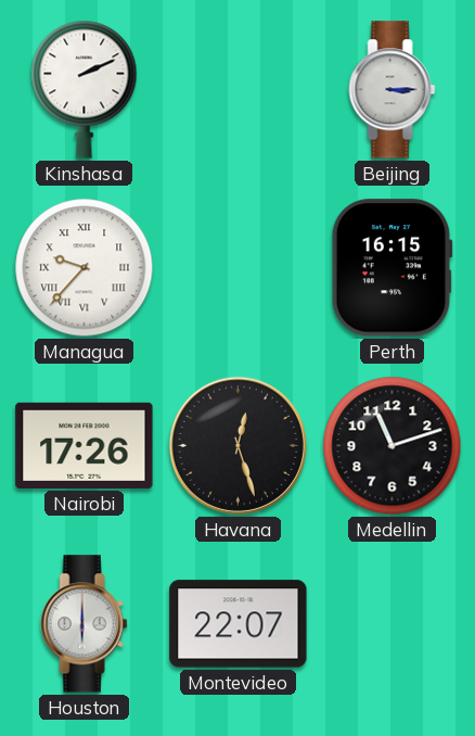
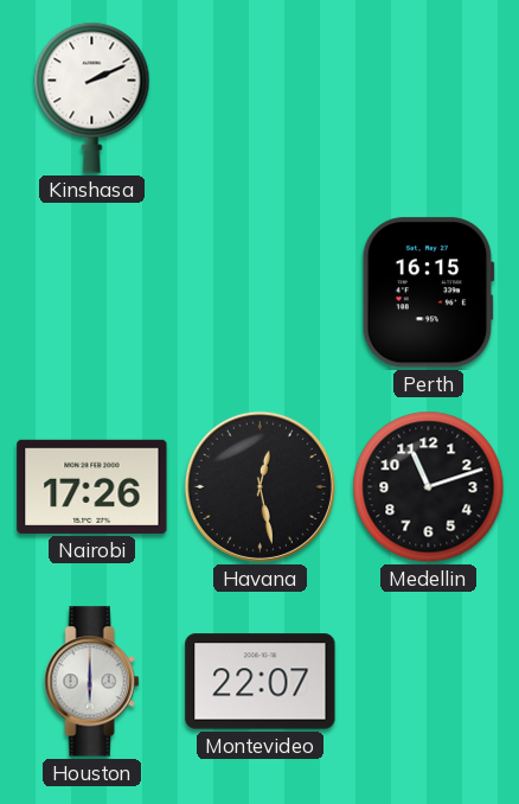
Beijing: 3:15 -> none (393, 90)
Managua: 9:37 -> none (85, 268)
Havana: 12:27 -> 12:28 (259, 486)
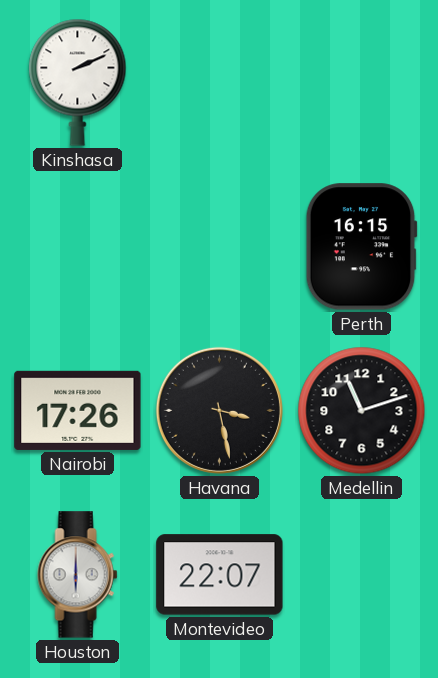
Havana: 12:28 -> 3:28 (219, 410)
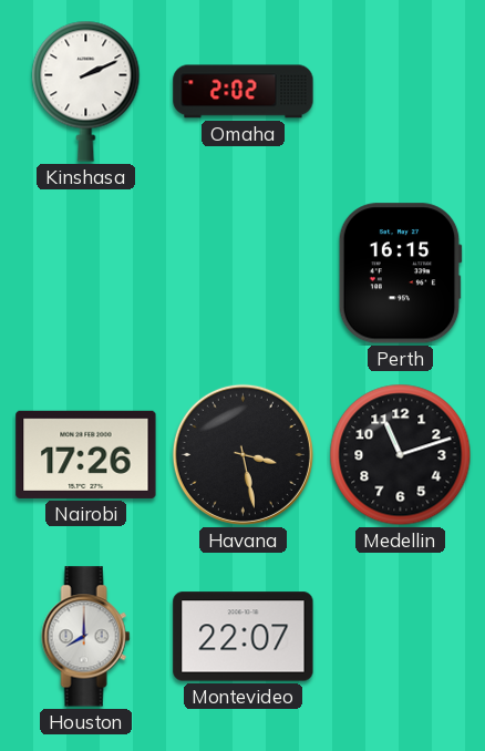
Omaha: none -> 2:02 (244, 92)
Houston: 6:00 -> 8:00 (86, 637)
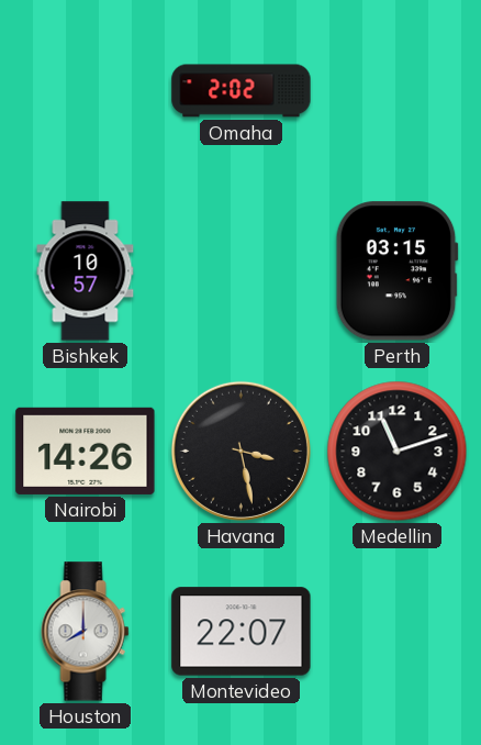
Kinshasa: 2:11 -> none (86, 91)
Bishkek: none -> 10:57 (86, 271)
Perth: 16:15 -> 03:15 (396, 271)
Nairobi: 17:26 -> 14:26 (86, 451)
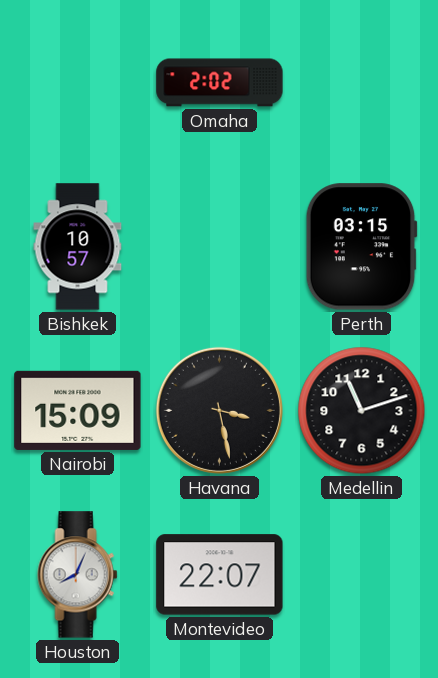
Nairobi: 14:26 -> 15:09 (78, 410)
Houston: 8:00 -> 8:04 (78, 575)
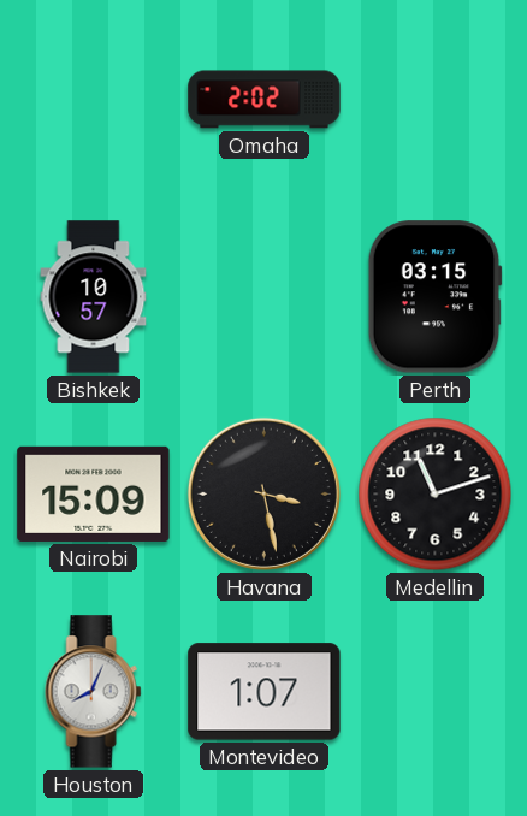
Montevideo: 22:07 -> 1:07 (265, 692)
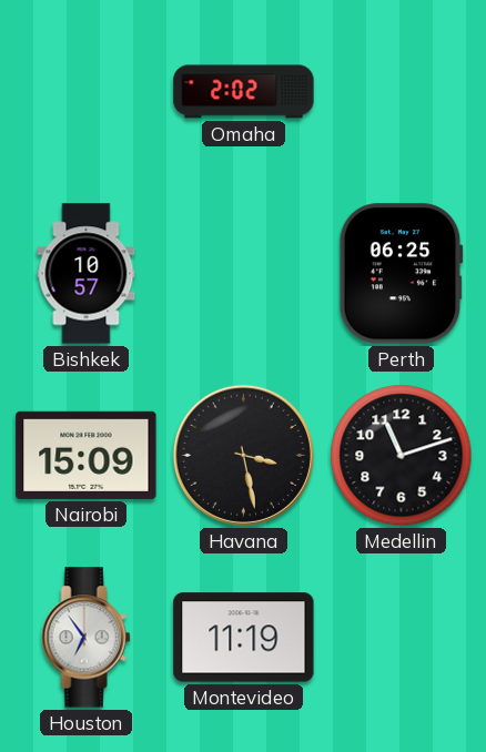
Perth: 03:15 -> 06:25 (401, 274)
Houston: 8:04 -> 6:54 (87, 638)
Montevideo: 1:07 -> 11:19 (244, 638)
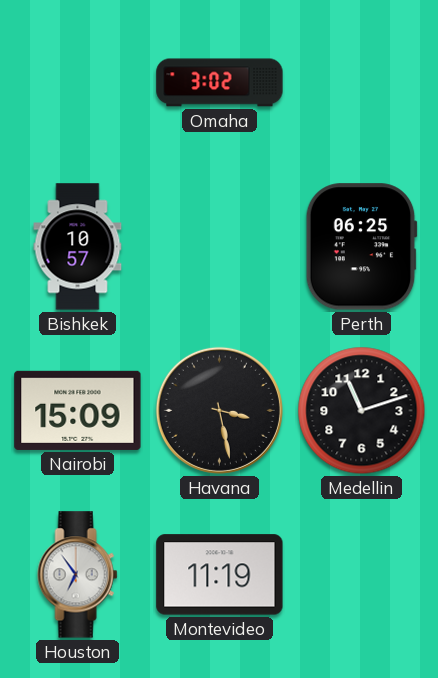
Omaha: 2:02 -> 3:02 (220, 83)
